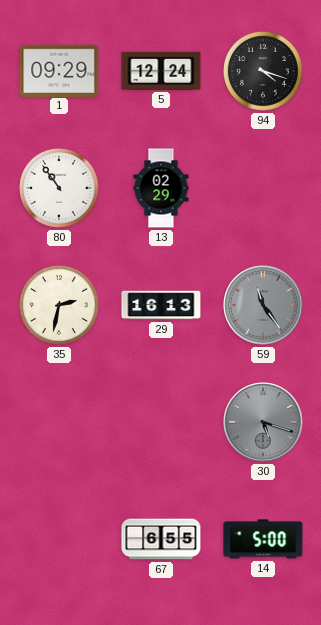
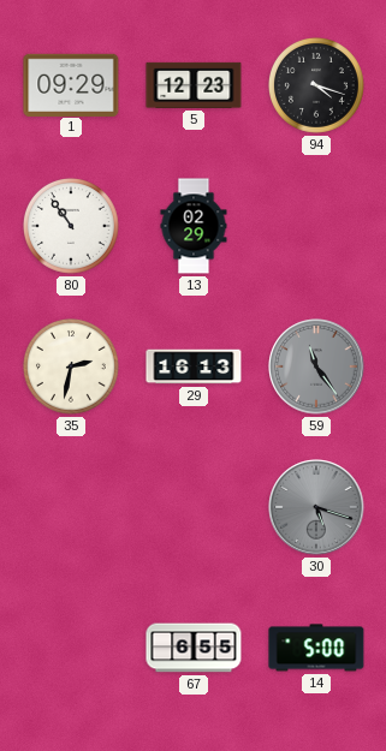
5: 12:24 -> 12:23 (194, 85)
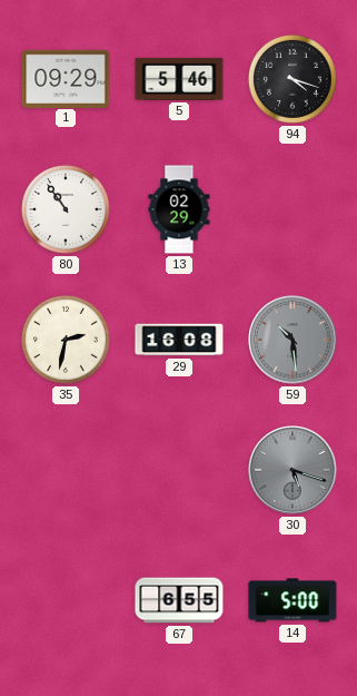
5: 12:23 -> 5:46 (179, 79)
29: 16:13 -> 16:08 (179, 340)
59: 11:24 -> 10:29 (292, 340)
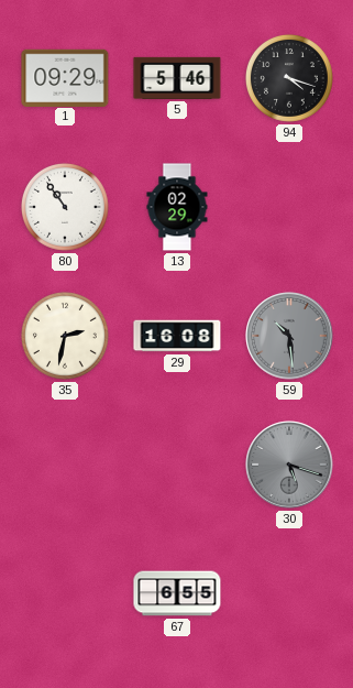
14: 5:00 -> none (292, 600)
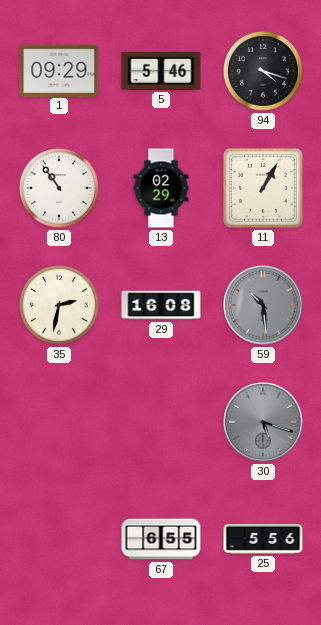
11: none -> 1:05 (263, 188)
25: none -> 5:56 (263, 539)
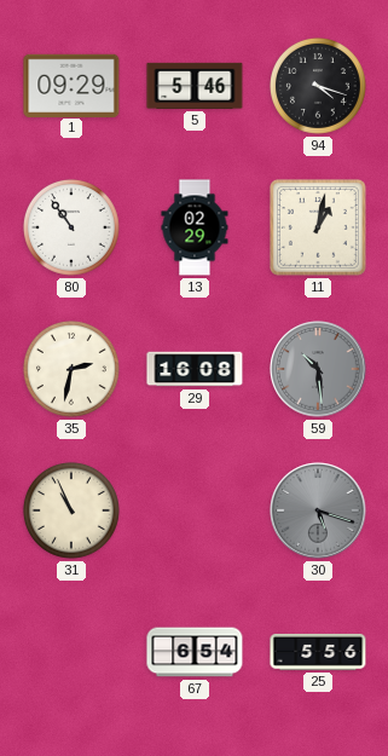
11: 1:05 -> 1:02 (318, 227)
31: none -> 10:56 (71, 510)
67: 6:55 -> 6:54 (195, 652)
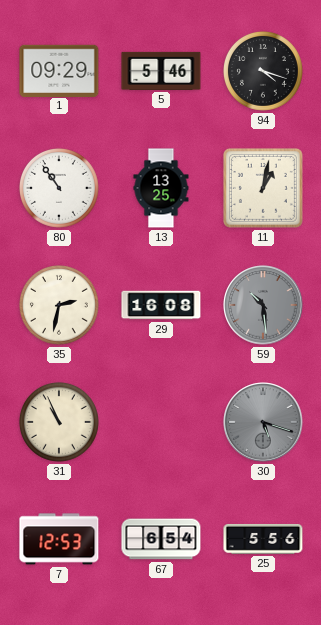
13: 02:29 -> 13:25 (161, 188)
7: none -> 12:53 (59, 539)
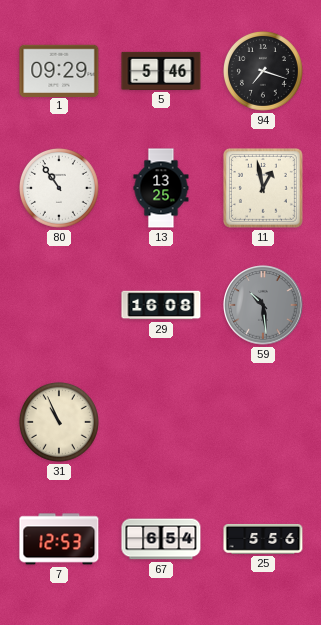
94: 4:18 -> 7:18 (263, 71)
11: 1:02 -> 12:58 (263, 188)
35: 2:32 -> none (59, 305)
30: 5:18 -> none (263, 422)
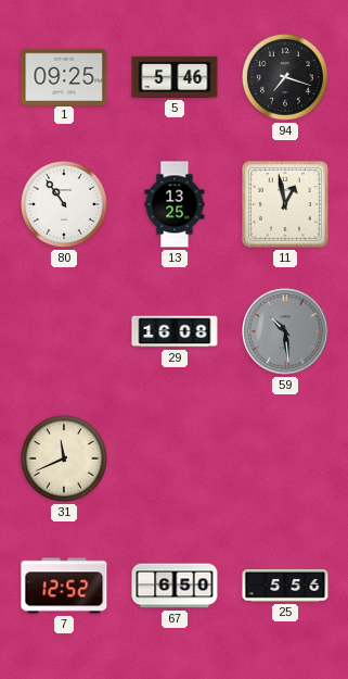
1: 09:29 -> 09:25 (64, 76)
31: 10:56 -> 11:41 (64, 458)
7: 12:53 -> 12:52 (64, 586)
67: 6:54 -> 6:50 (175, 586)
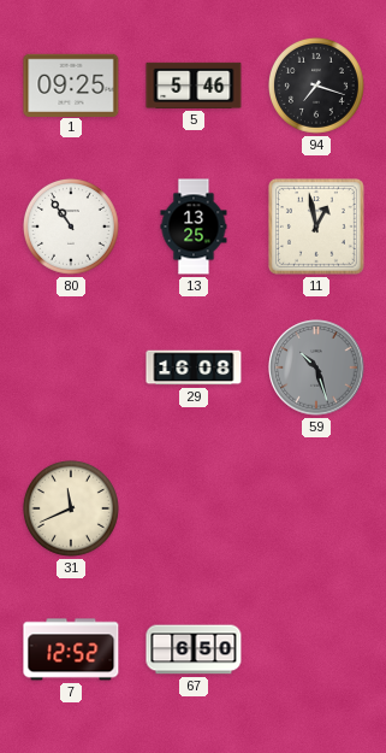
59: 10:29 -> 10:27 (316, 367)
25: 5:56 -> none (285, 586)
